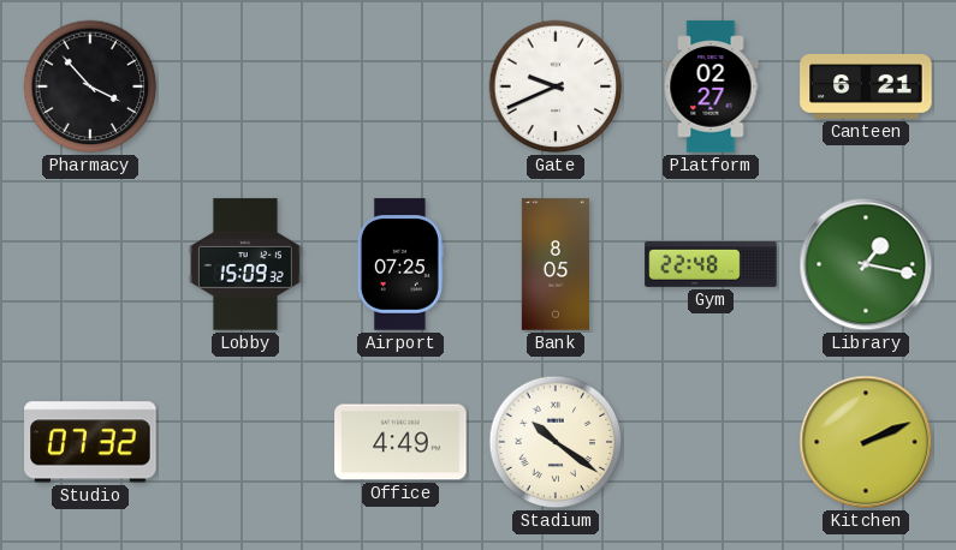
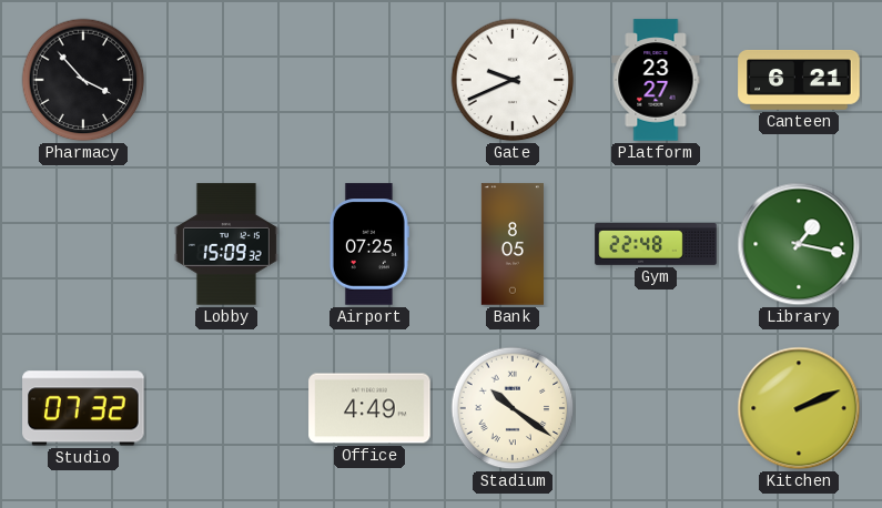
Platform: 02:27 -> 23:27 (656, 80)
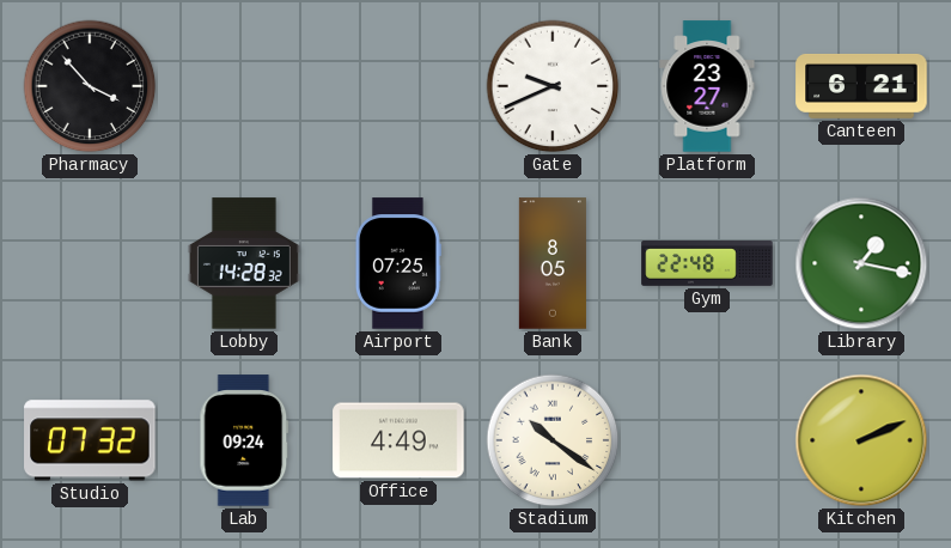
Lobby: 15:09 -> 14:28 (244, 263)
Lab: none -> 09:24 (244, 440)
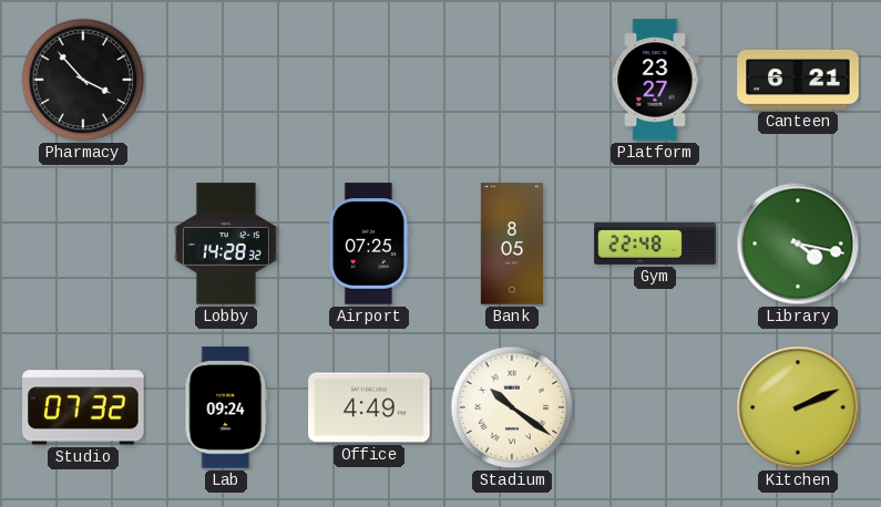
Gate: 9:41 -> none (553, 86)
Library: 1:17 -> 4:17 (798, 244)
